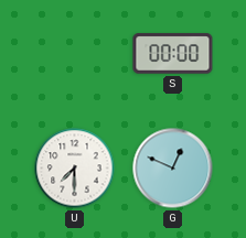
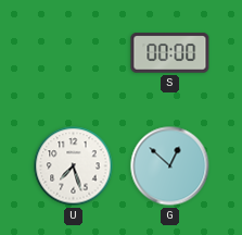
U: 7:30 -> 7:27 (74, 166)
G: 12:49 -> 12:52 (170, 166)
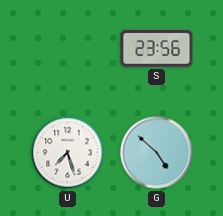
S: 00:00 -> 23:56 (157, 49)
G: 12:52 -> 4:52 (157, 153)
